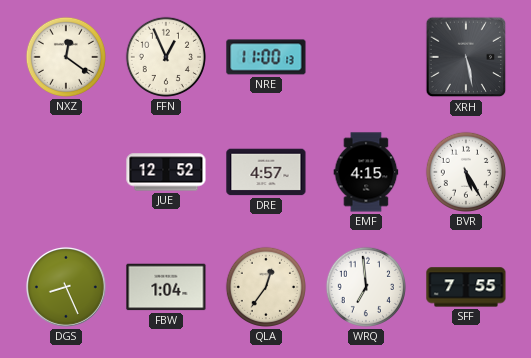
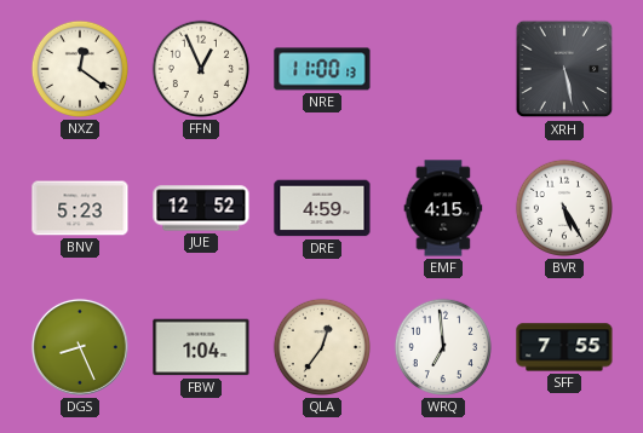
BNV: none -> 5:23 (80, 208)
DRE: 4:57 -> 4:59 (322, 208)
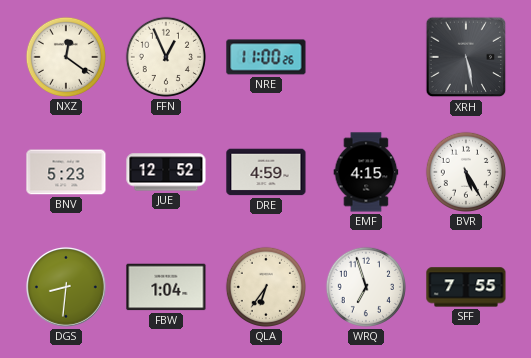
NRE: 11:00:13 -> 11:00:26 (266, 57)
DGS: 8:26 -> 8:31 (66, 287)
QLA: 12:36 -> 6:36 (266, 287)
WRQ: 6:59 -> 6:57 (366, 287)
